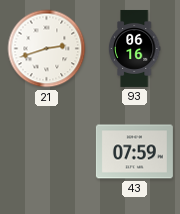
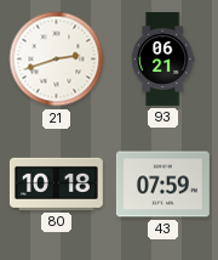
93: 06:16 -> 06:21 (162, 58)
80: none -> 10:18 (56, 183)
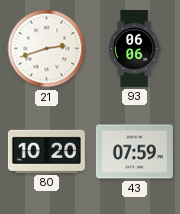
93: 06:21 -> 06:06 (134, 48)
80: 10:18 -> 10:20 (46, 151)
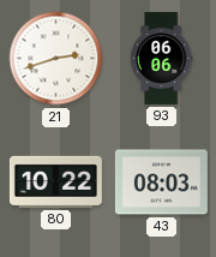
80: 10:20 -> 10:22 (55, 181)
43: 07:59 -> 08:03 (161, 183)
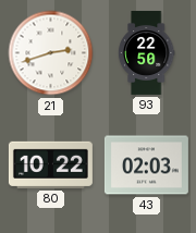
93: 06:06 -> 22:50 (146, 52)
43: 08:03 -> 02:03 (146, 165)
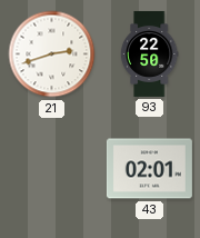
80: 10:22 -> none (50, 164)
43: 02:03 -> 02:01 (149, 169)
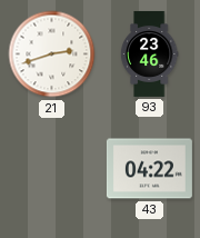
93: 22:50 -> 23:46 (149, 53)
43: 02:01 -> 04:22 (149, 169)
